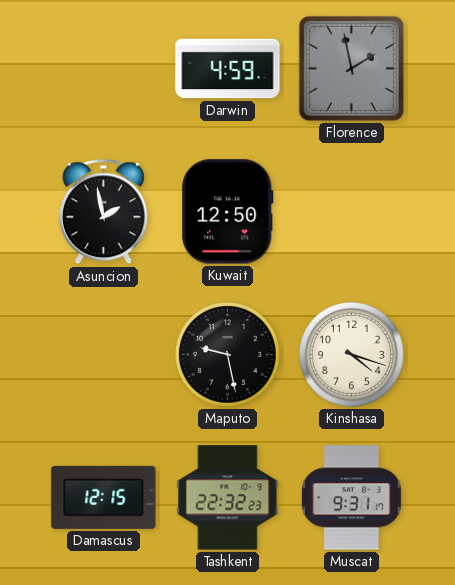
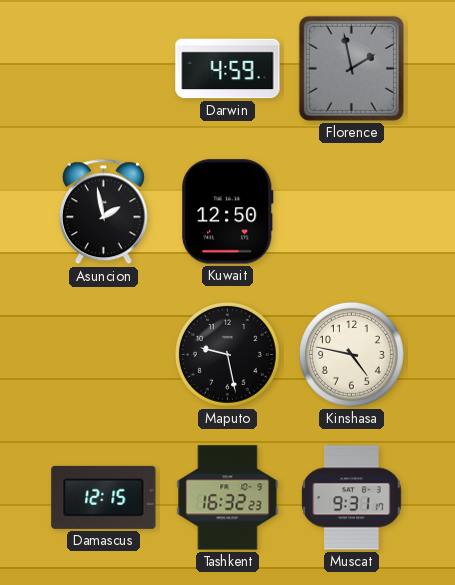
Kinshasa: 4:18 -> 4:47 (351, 354)
Tashkent: 22:32 -> 16:32 (228, 498)
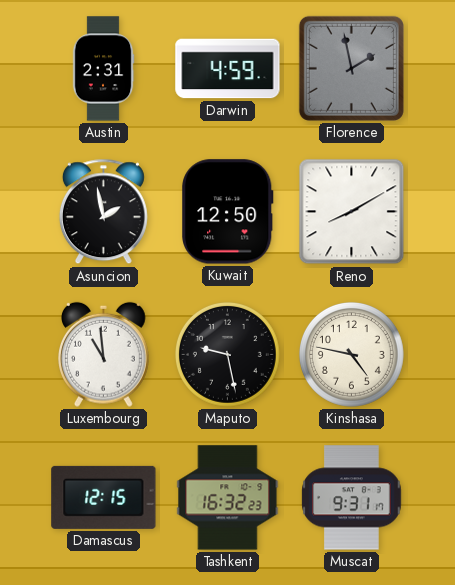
Austin: none -> 2:31 (103, 69)
Reno: none -> 8:10 (352, 212)
Luxembourg: none -> 10:59 (104, 354)
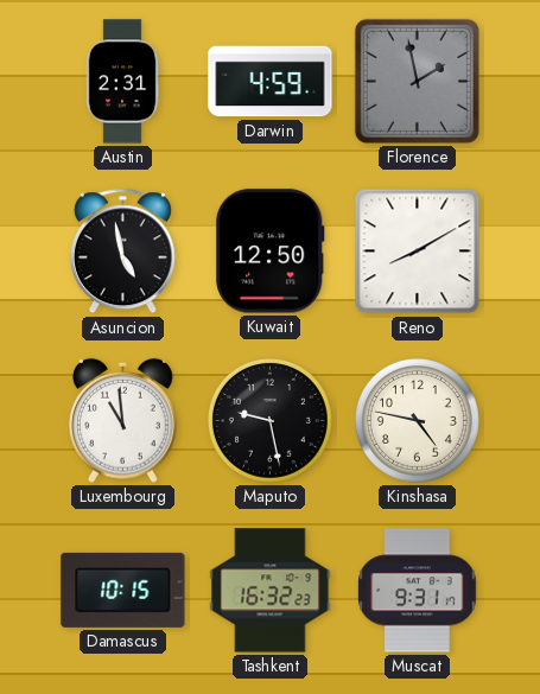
Asuncion: 1:58 -> 4:58 (122, 252)
Damascus: 12:15 -> 10:15 (123, 590)
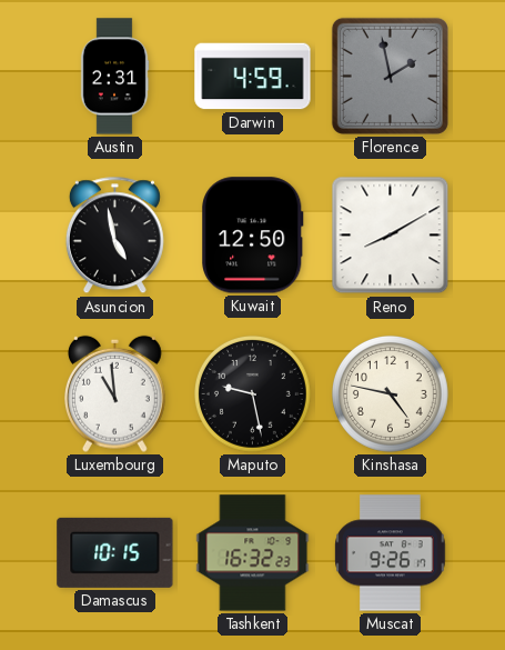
Muscat: 9:31 -> 9:26 (391, 553)
